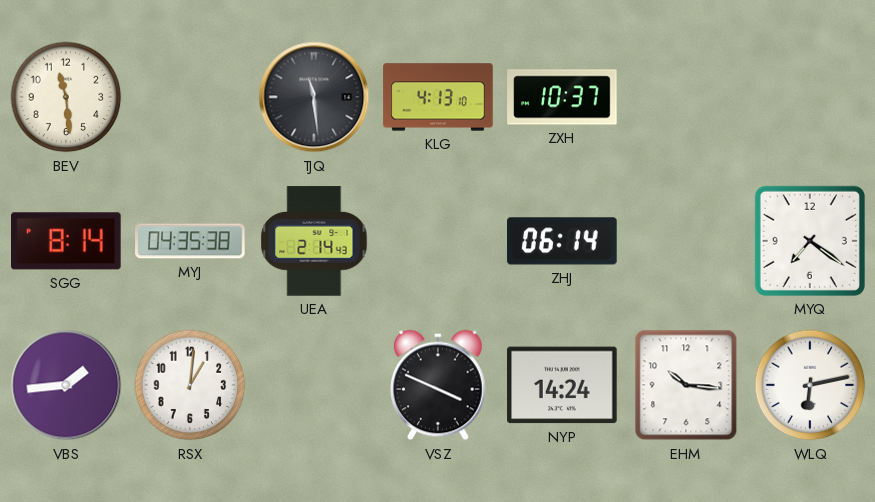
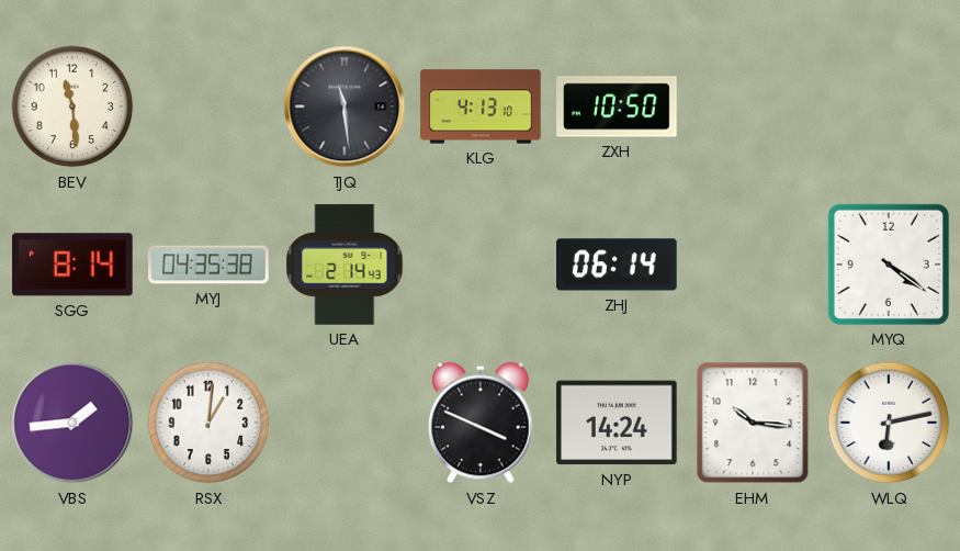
ZXH: 10:37 -> 10:50 (617, 106)
MYQ: 7:21 -> 4:21 (889, 265)
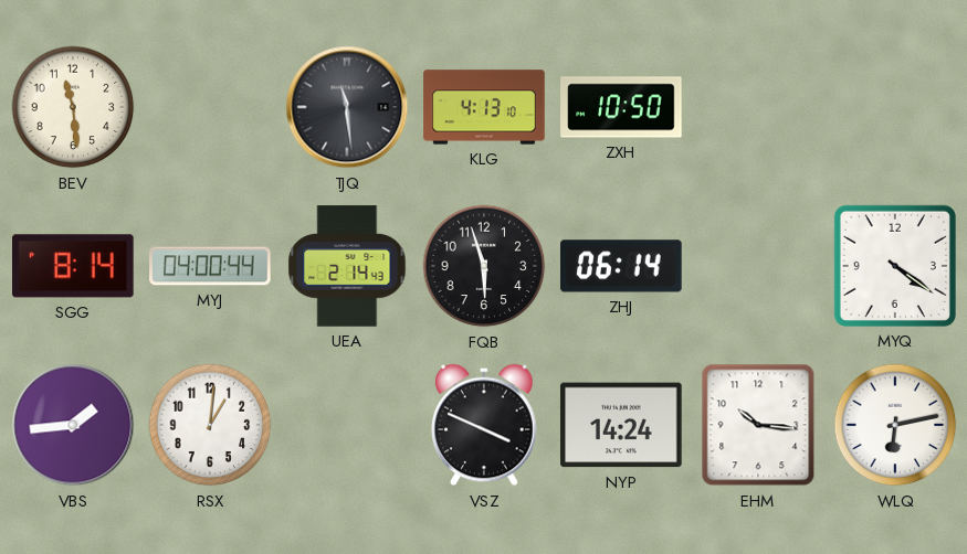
MYJ: 04:35 -> 04:00 (210, 266)
FQB: none -> 5:57 (484, 266)
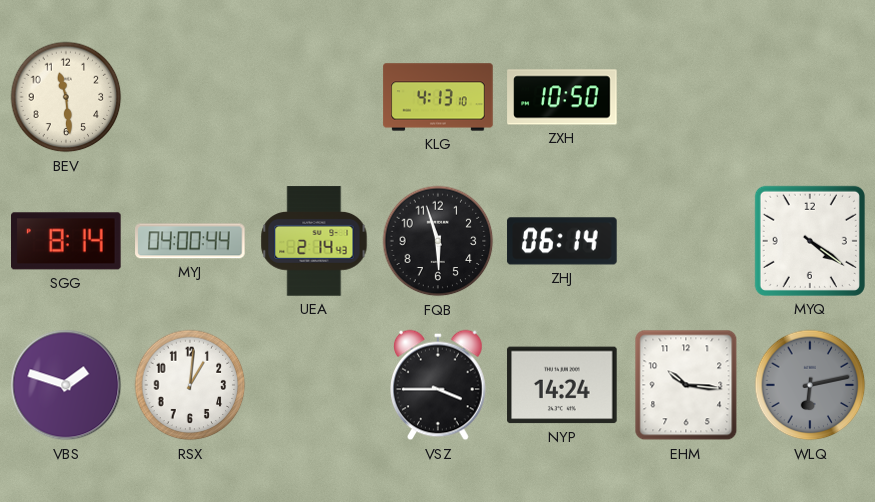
TJQ: 11:29 -> none (347, 107)
VBS: 1:44 -> 1:48 (66, 385)
VSZ: 3:49 -> 3:45 (439, 385)
WLQ dial: white -> grey (810, 385)
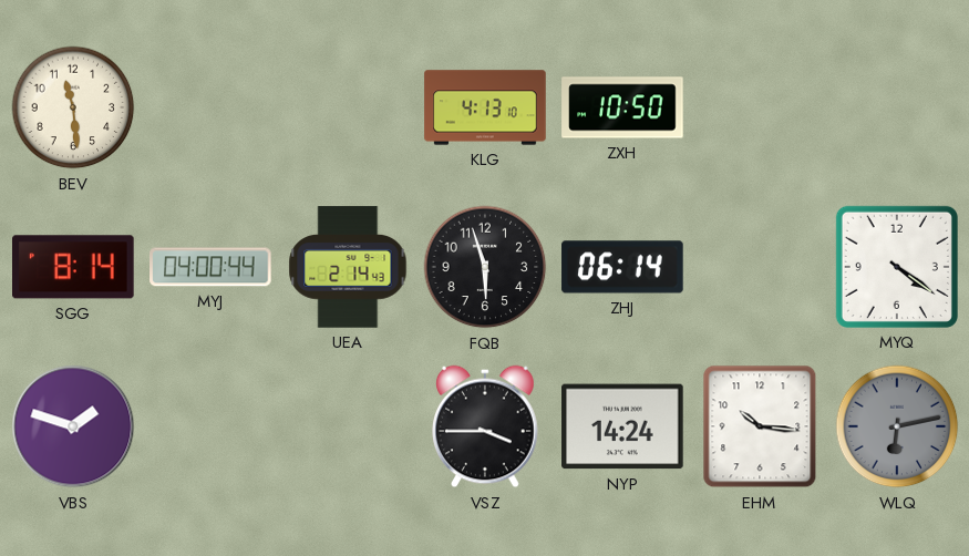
RSX: 1:01 -> none (190, 385)
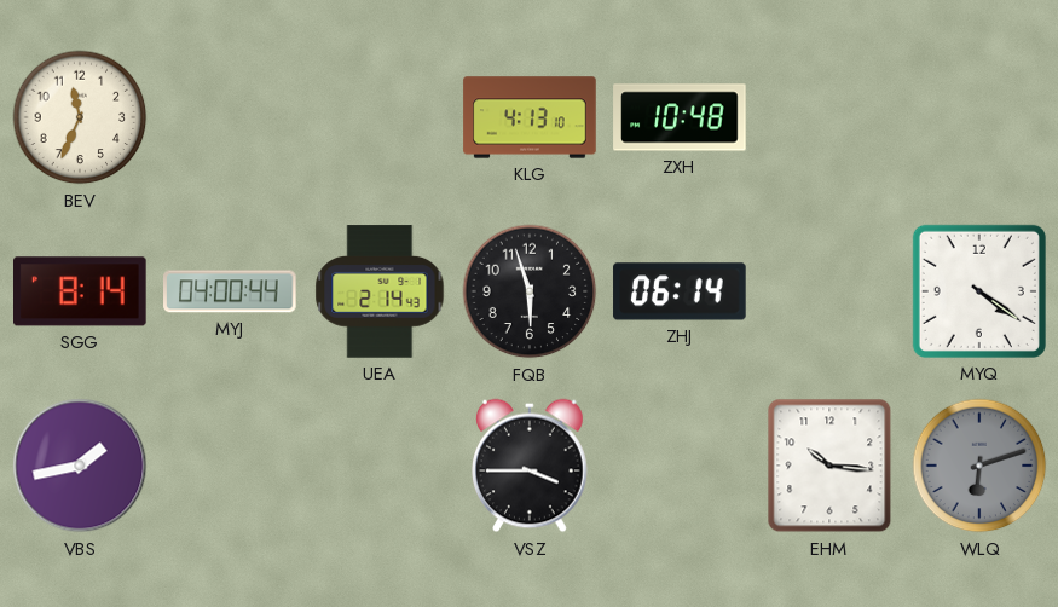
BEV: 11:29 -> 11:34 (80, 117)
ZXH: 10:50 -> 10:48 (680, 117)
VBS: 1:48 -> 1:43 (80, 466)
NYP: 14:24 -> none (622, 426)
WLQ: 6:13 -> 6:12 (979, 466)
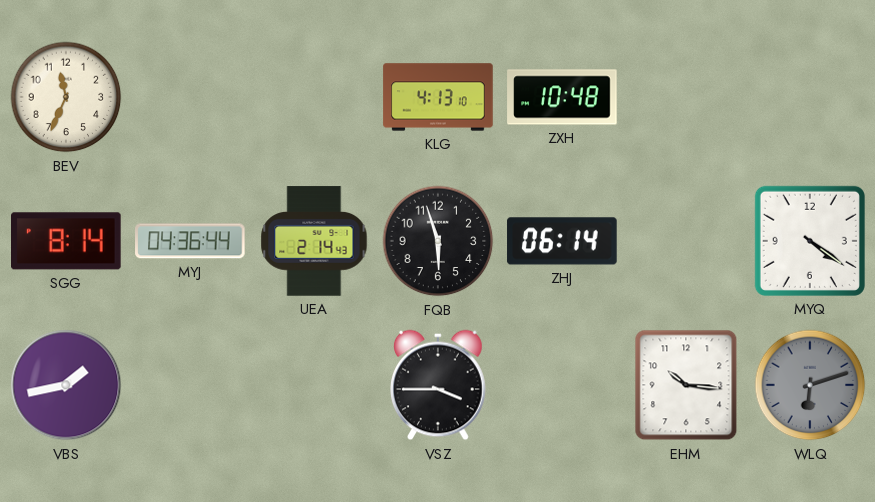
MYJ: 04:00 -> 04:36 (190, 241)
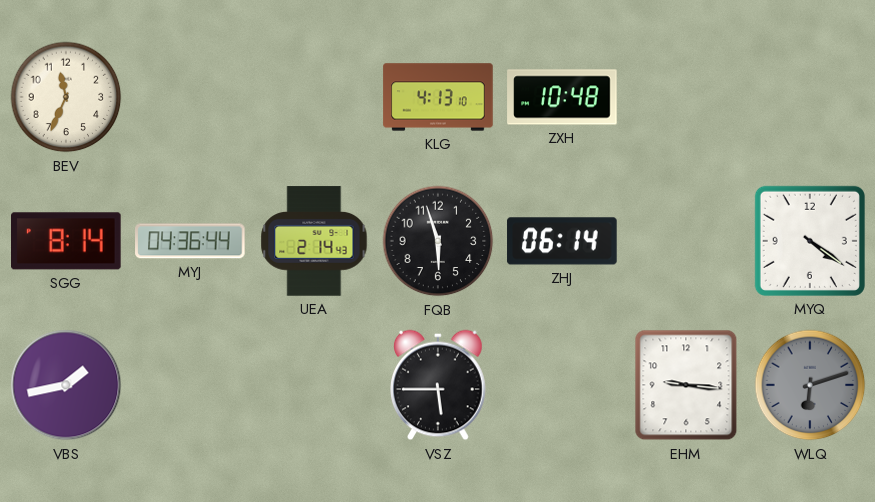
VSZ: 3:45 -> 5:45 (439, 385)
EHM: 10:16 -> 9:16 (686, 385)
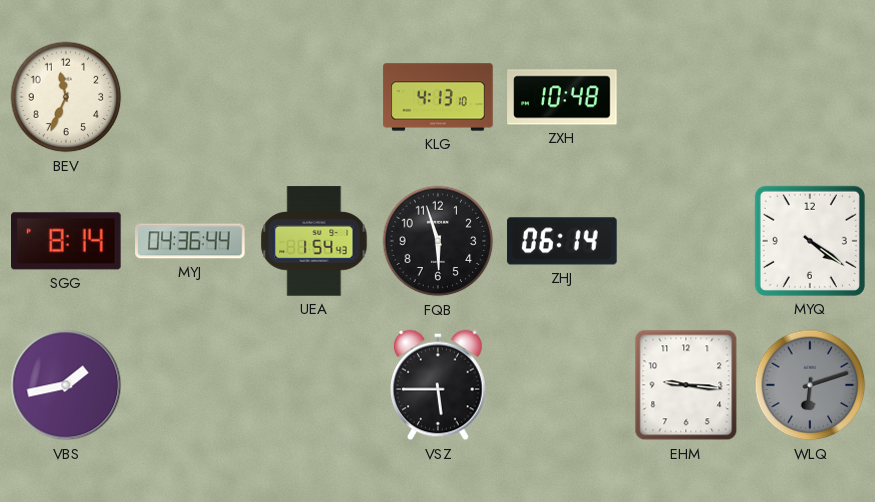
UEA: 2:14 -> 1:54 (314, 241)
